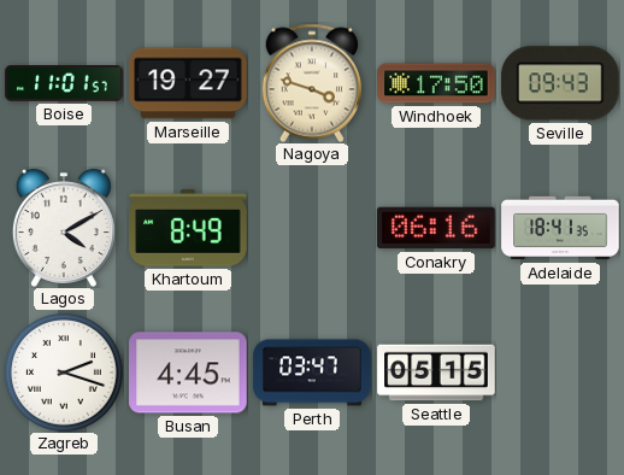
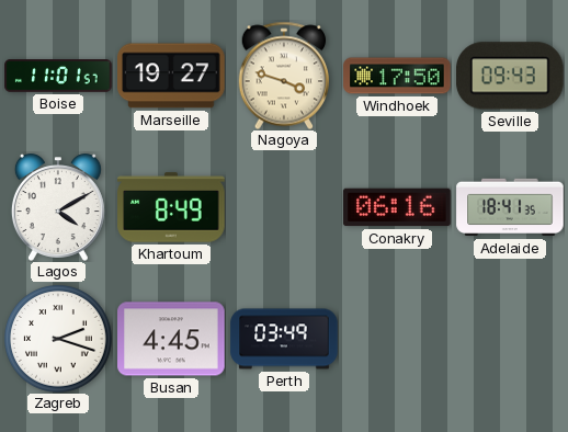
Perth: 03:47 -> 03:49 (284, 339)
Seattle: 05:15 -> none (436, 373)
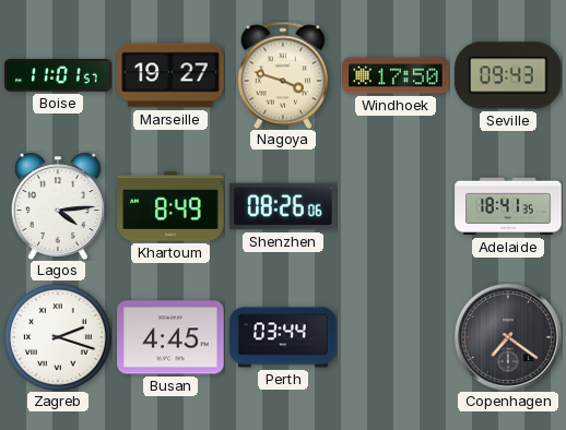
Lagos: 4:10 -> 4:14 (58, 206)
Shenzhen: none -> 08:26 (283, 206)
Conakry: 06:16 -> none (397, 207)
Perth: 03:49 -> 03:44 (283, 337)
Copenhagen: none -> 7:21 (508, 337)
